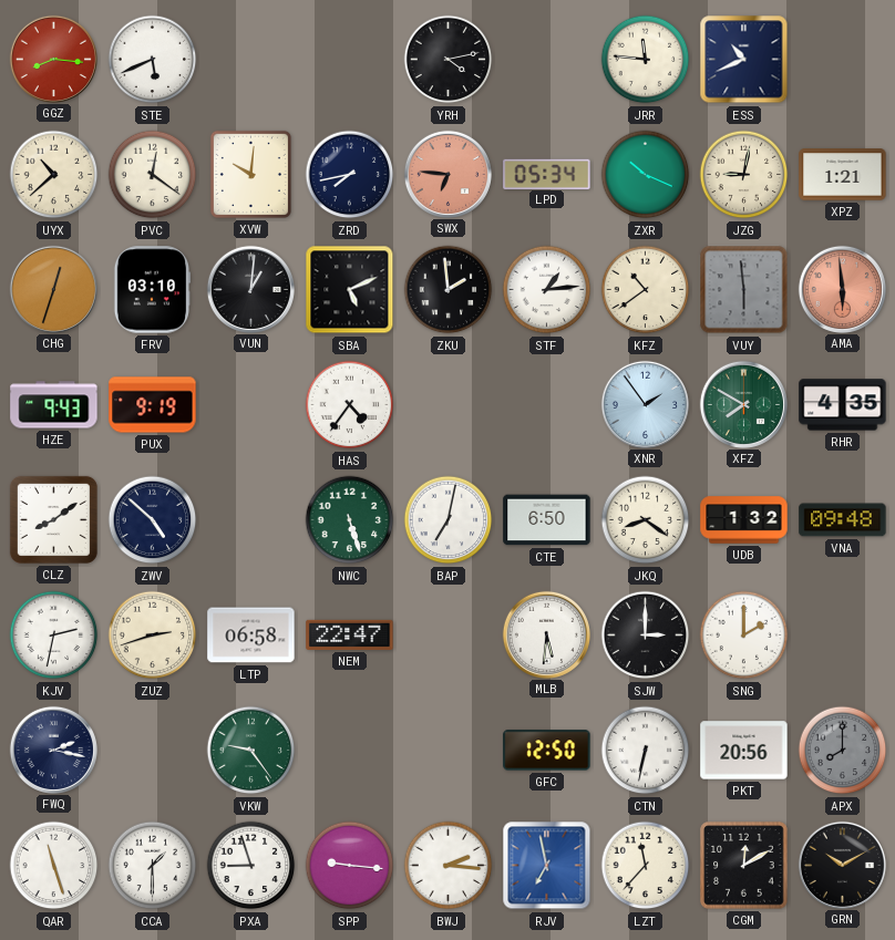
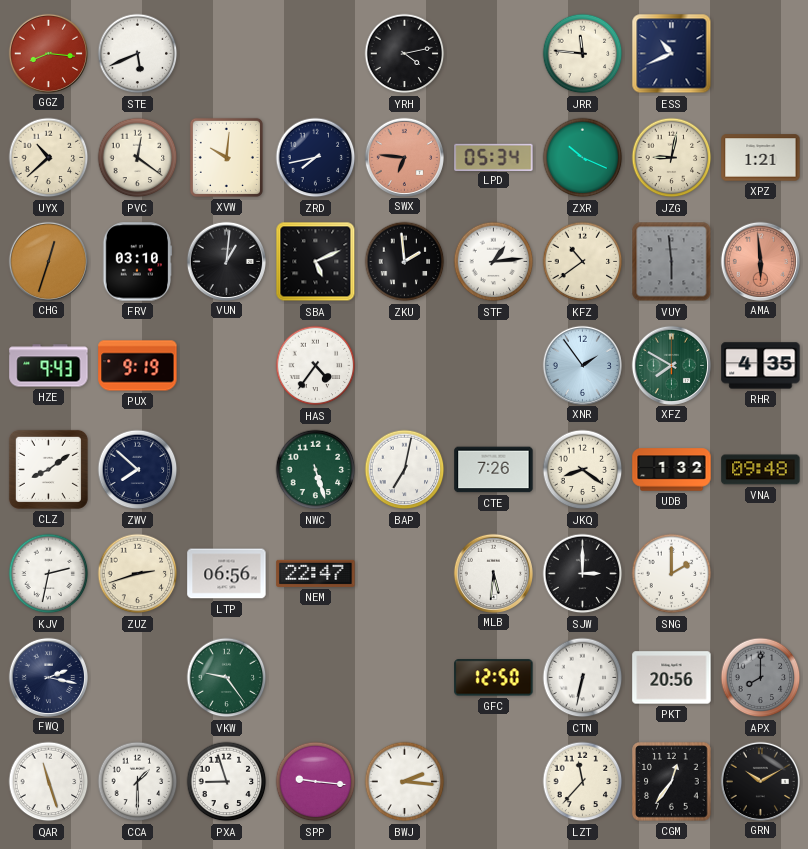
ZWV: 4:52 -> 7:52 (138, 470)
CTE: 6:50 -> 7:26 (494, 470)
LTP: 06:58 -> 06:56 (227, 574)
RJV: 6:58 -> none (547, 866)
CGM: 12:10 -> 12:36 (672, 782)
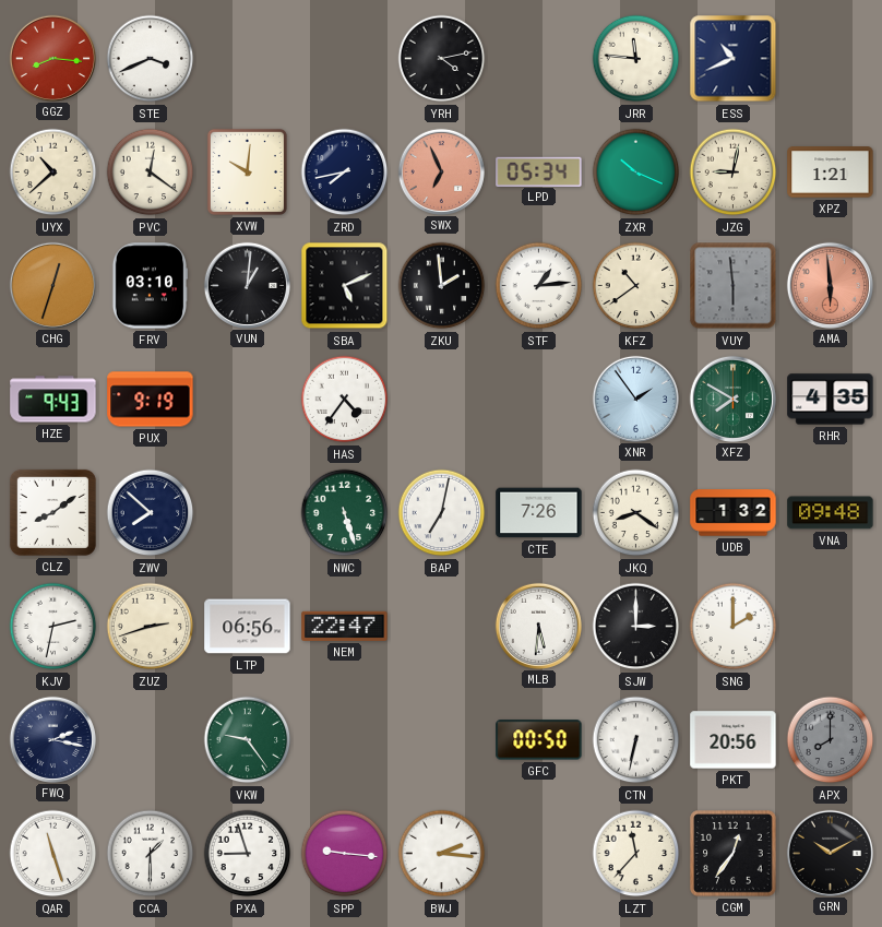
STE: 5:41 -> 3:41 (151, 59)
SWX: 6:46 -> 6:56 (441, 171)
GFC: 12:50 -> 00:50 (539, 740)
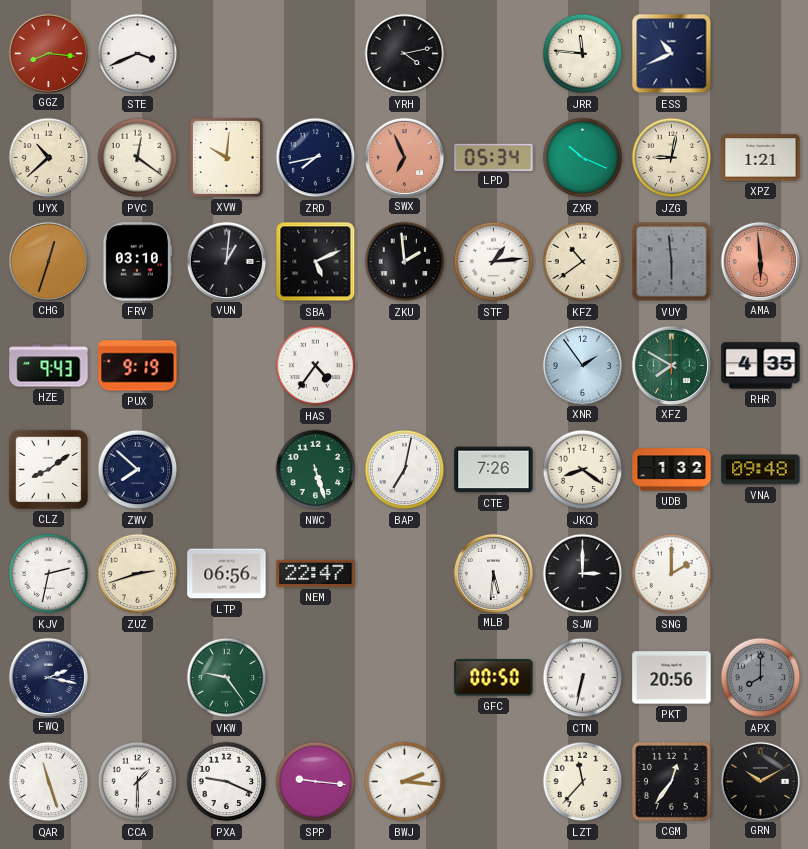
PXA: 8:57 -> 9:19 (227, 782)
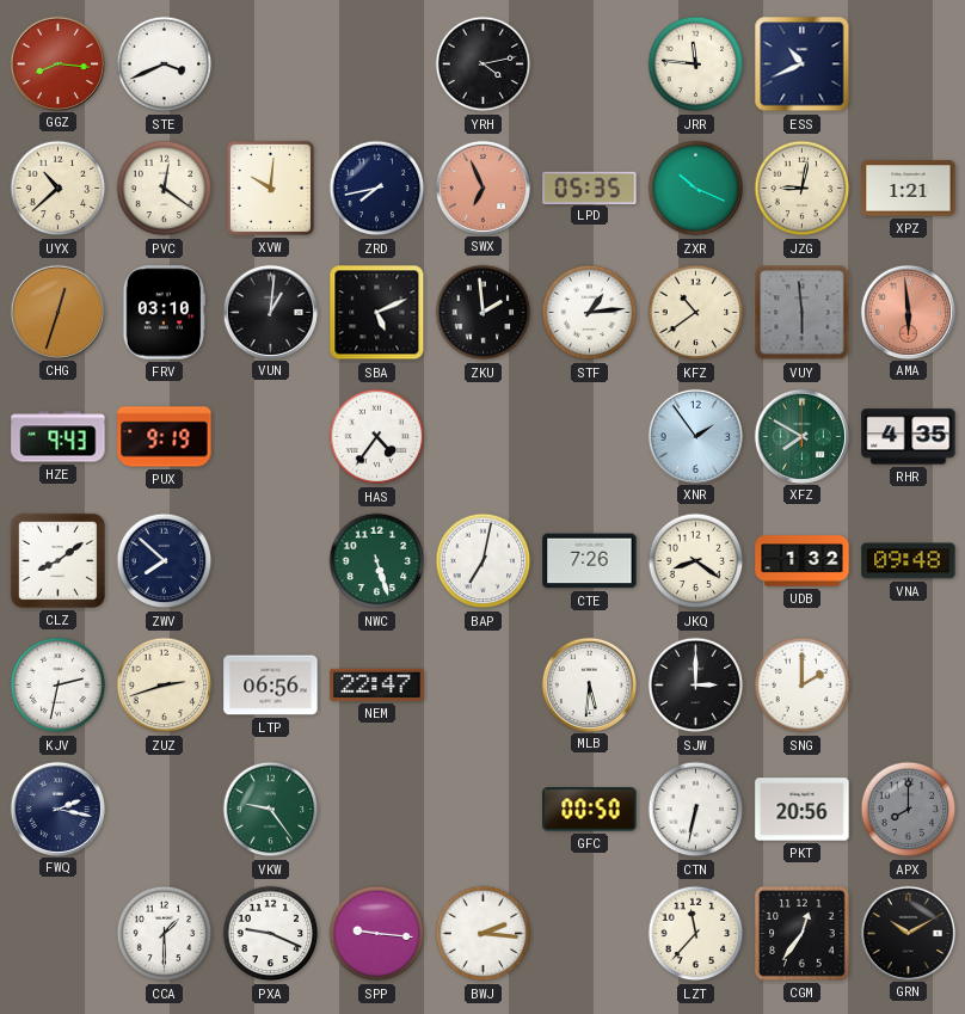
LPD: 05:34 -> 05:35 (590, 188)
QAR: 11:27 -> none (49, 782)
